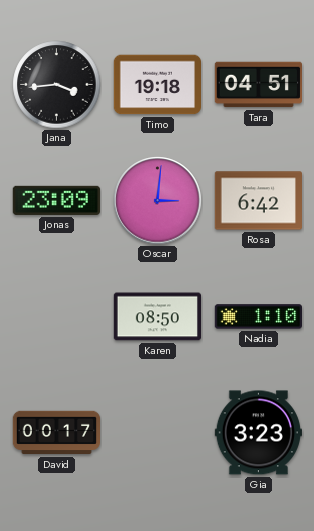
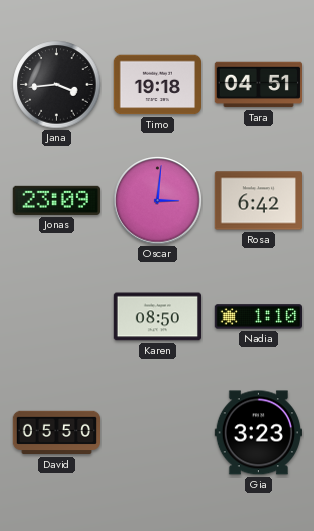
David: 00:17 -> 05:50 (56, 433)
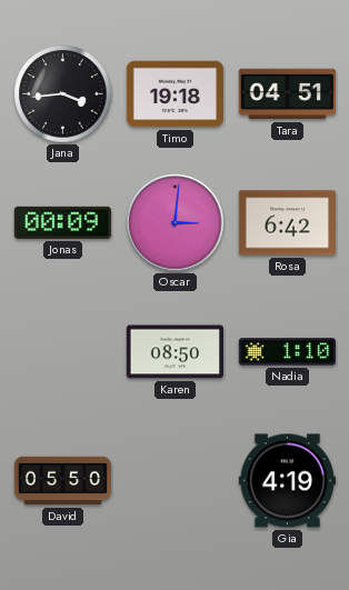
Jonas: 23:09 -> 00:09 (62, 222)
Gia: 3:23 -> 4:19 (287, 481)
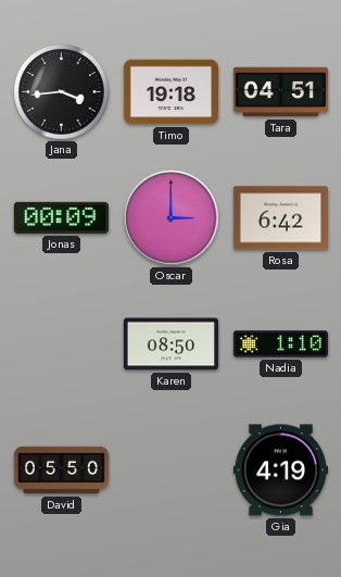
Oscar: 3:01 -> 3:00 (172, 218)
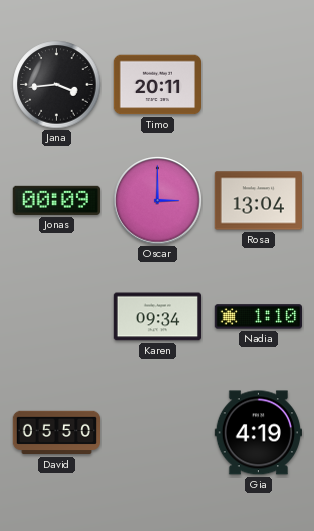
Timo: 19:18 -> 20:11 (157, 85)
Tara: 04:51 -> none (280, 92)
Rosa: 6:42 -> 13:04 (258, 201)
Karen: 08:50 -> 09:34 (157, 317)
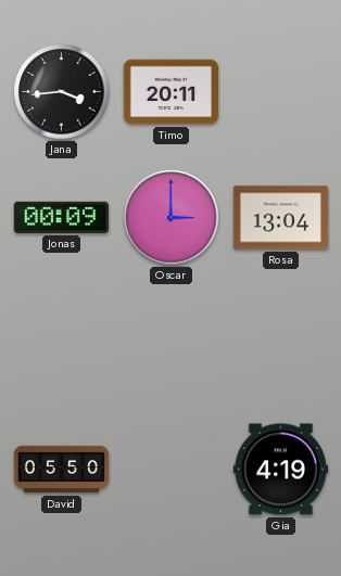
Karen: 09:34 -> none (157, 317)
Nadia: 1:10 -> none (258, 317)
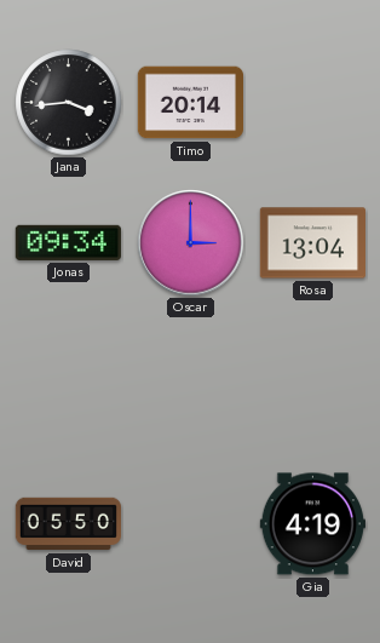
Timo: 20:11 -> 20:14 (190, 103)
Jonas: 00:09 -> 09:34 (68, 242)
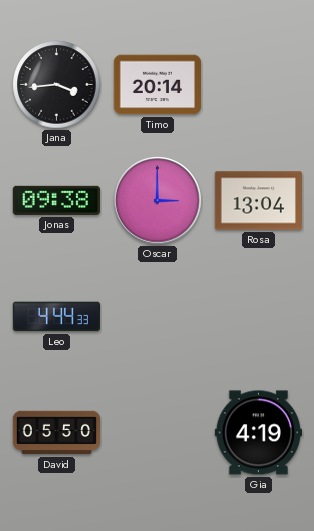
Jonas: 09:34 -> 09:38 (56, 200)
Leo: none -> 4:44 (56, 317)
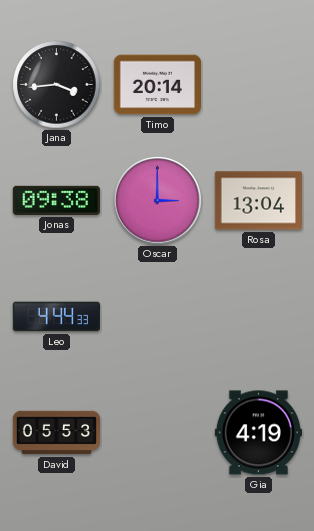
David: 05:50 -> 05:53 (56, 433)
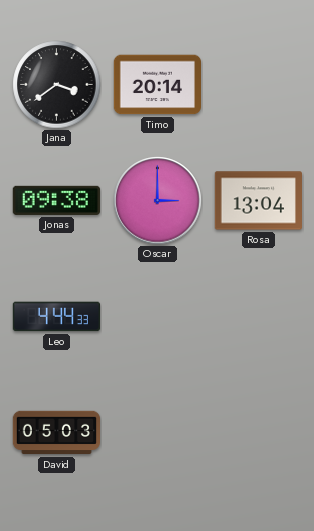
Jana: 3:44 -> 3:39 (57, 85)
David: 05:53 -> 05:03 (56, 433)
Gia: 4:19 -> none (258, 433)
